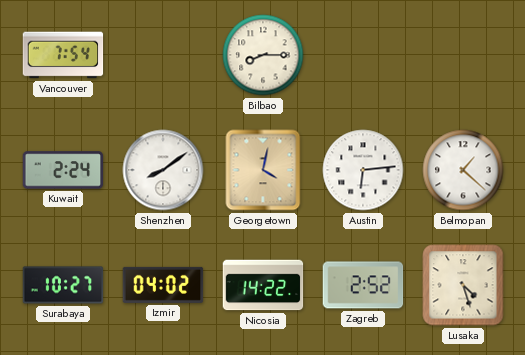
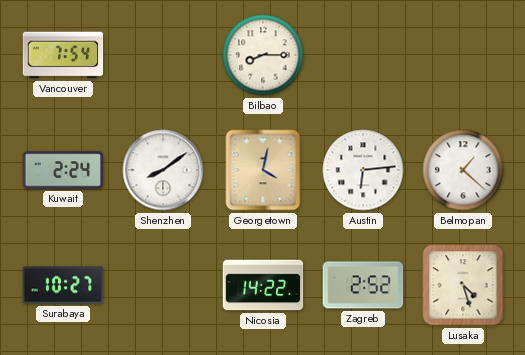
Izmir: 04:02 -> none (163, 285)
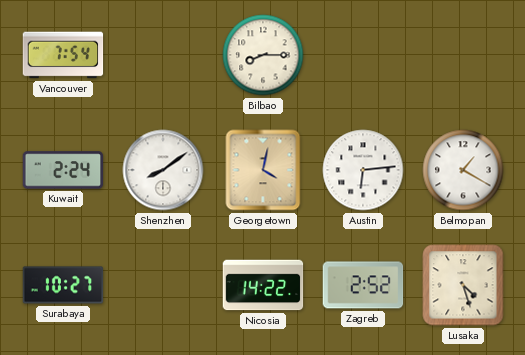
Belmopan: 1:22 -> 1:20 (463, 170)
